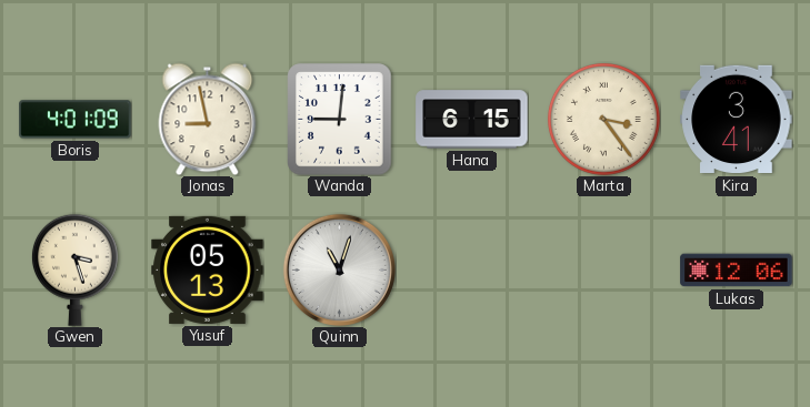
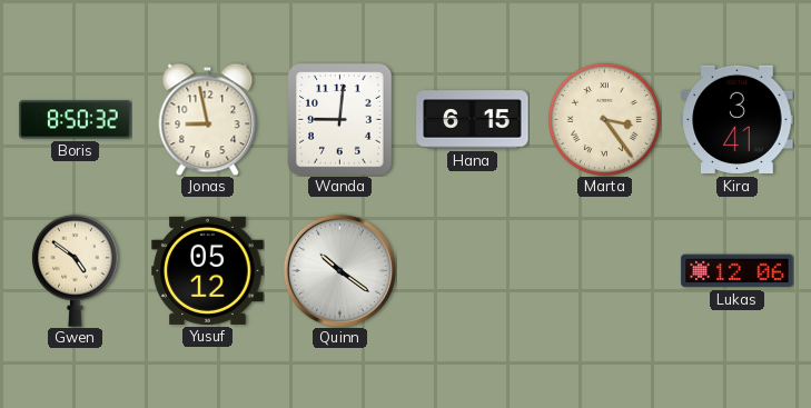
Boris: 4:01 -> 8:50 (76, 120)
Gwen: 3:27 -> 4:51 (75, 270)
Yusuf: 05:13 -> 05:12 (208, 270)
Quinn: 11:03 -> 10:21 (339, 270)
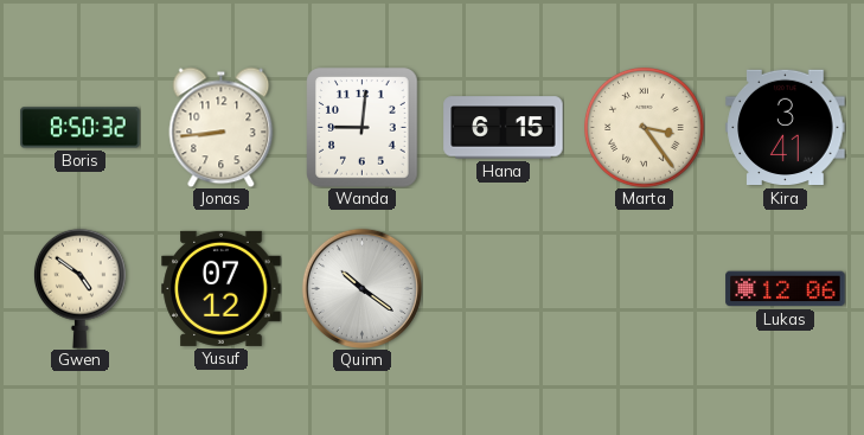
Jonas: 8:58 -> 8:44 (222, 127)
Yusuf: 05:12 -> 07:12 (222, 288)
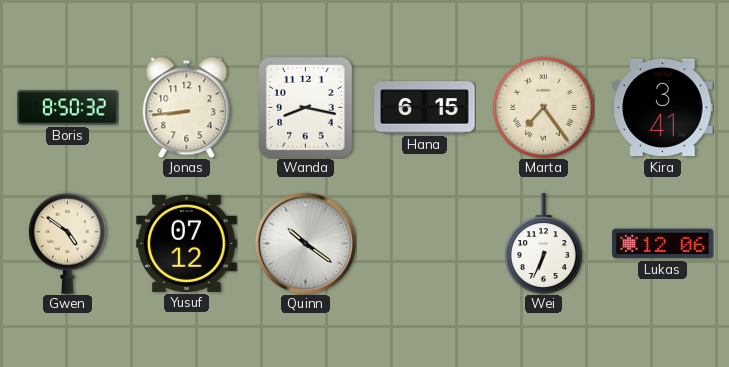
Wanda: 9:01 -> 8:17 (306, 108)
Marta: 3:24 -> 7:24 (543, 107)
Wei: none -> 6:34 (543, 244)
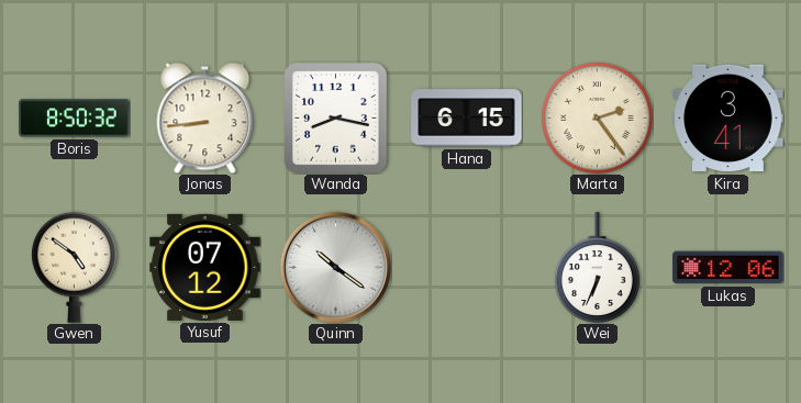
Marta: 7:24 -> 2:24 (597, 117)
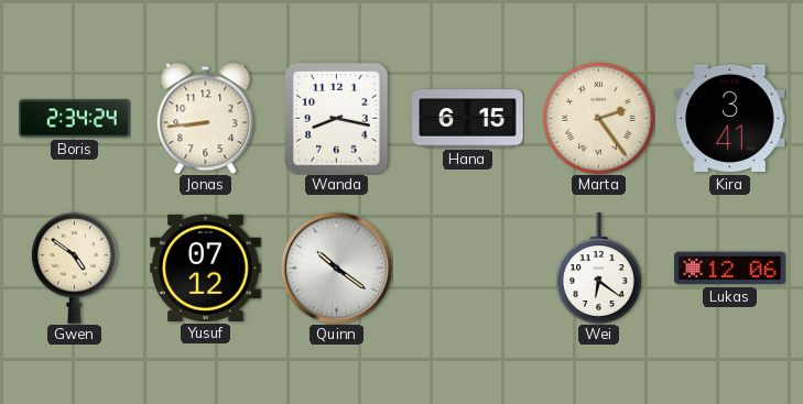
Boris: 8:50 -> 2:34 (75, 119)
Wei: 6:34 -> 6:21 (598, 269)
